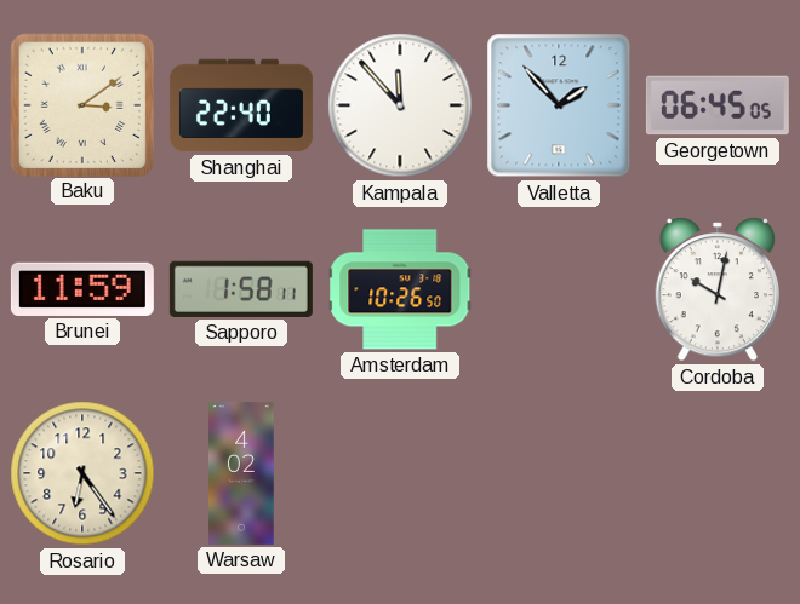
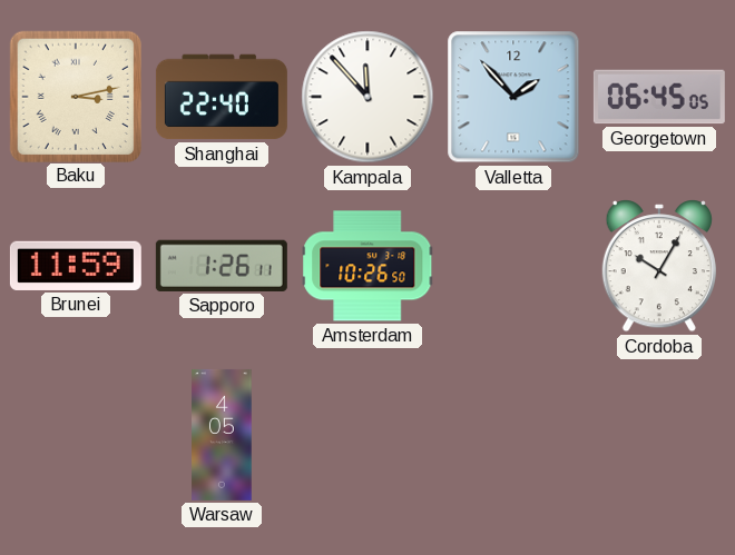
Baku: 3:09 -> 3:13 (75, 96)
Sapporo: 1:58 -> 1:26 (222, 266)
Cordoba: 10:02 -> 10:05 (659, 266)
Rosario: 6:24 -> none (82, 473)
Warsaw: 4:02 -> 4:05 (222, 435)
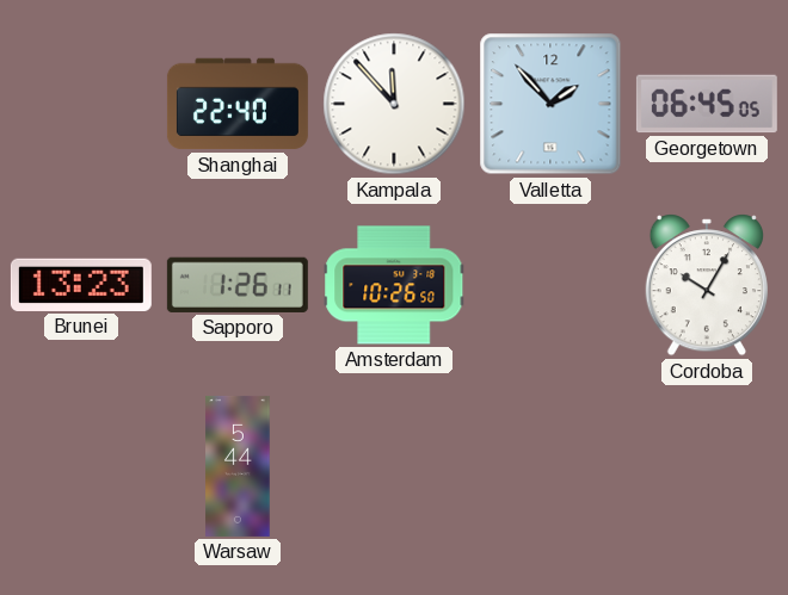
Baku: 3:13 -> none (75, 96)
Brunei: 11:59 -> 13:23 (81, 285)
Warsaw: 4:05 -> 5:44 (238, 466)
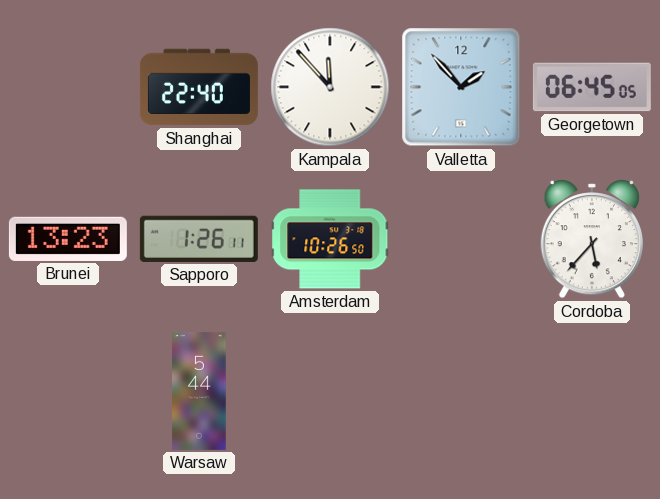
Cordoba: 10:05 -> 5:37 (592, 239)
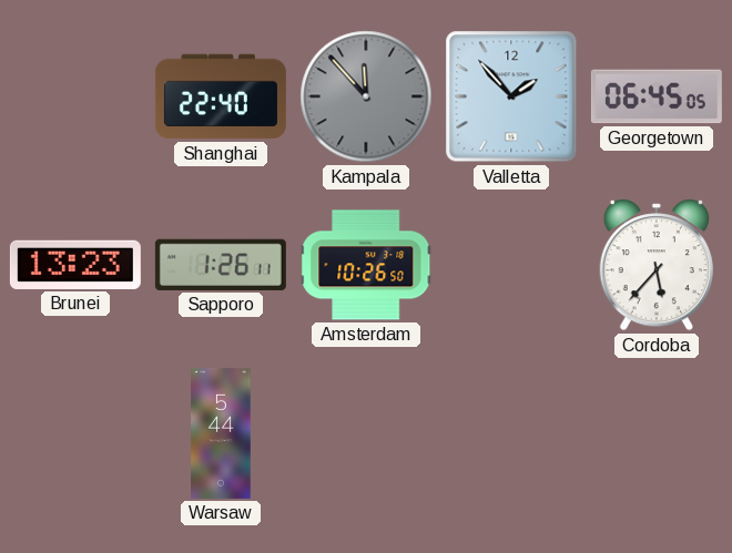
Kampala dial: white -> grey (366, 96)
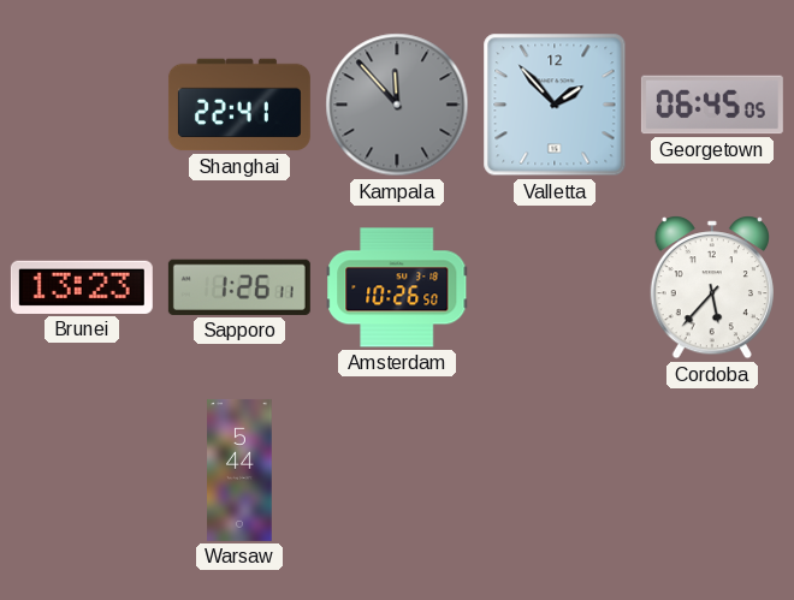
Shanghai: 22:40 -> 22:41 (239, 105)
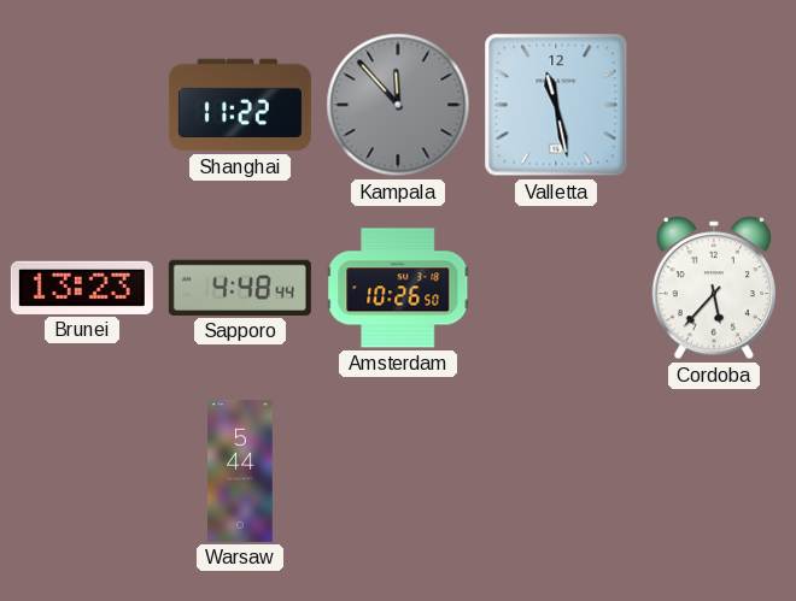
Shanghai: 22:41 -> 11:22 (240, 105)
Valletta: 1:53 -> 11:28 (556, 105)
Georgetown: 06:45 -> none (712, 105)
Sapporo: 1:26 -> 4:48 (240, 288)
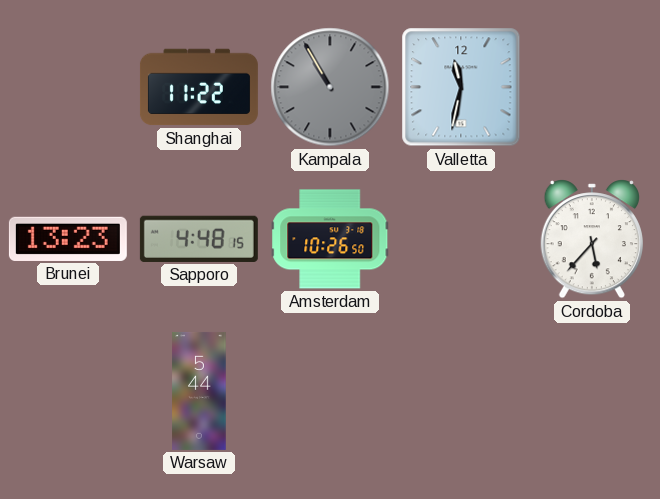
Kampala: 11:53 -> 10:55 (330, 87)
Valletta: 11:28 -> 11:32 (461, 87)
Sapporo: 4:48:44 -> 4:48:15 (199, 239)
